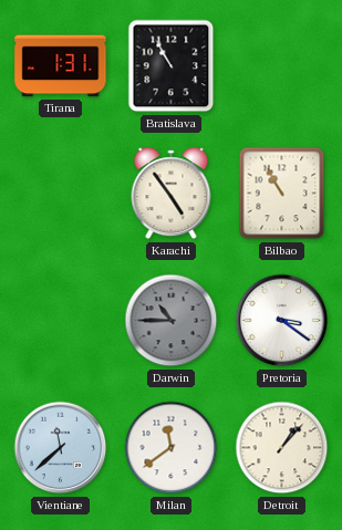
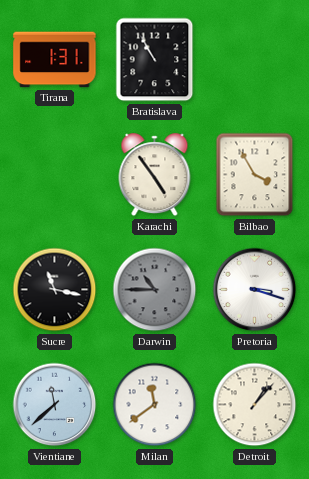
Bilbao: 10:55 -> 3:55 (255, 175)
Sucre: none -> 11:17 (55, 290)
Pretoria: 3:21 -> 3:18 (255, 290)
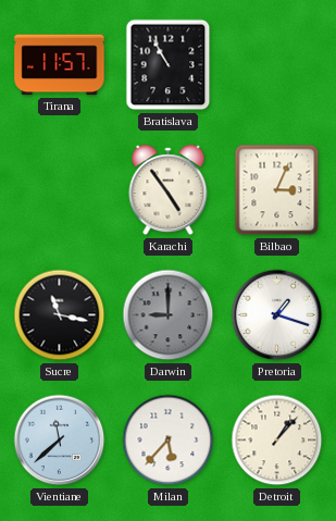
Tirana: 1:31 -> 11:57 (60, 65)
Bilbao: 3:55 -> 3:04 (277, 190)
Darwin: 10:45 -> 9:00 (169, 315)
Pretoria: 3:18 -> 1:18 (277, 315)
Milan: 11:39 -> 5:37 (169, 441)
